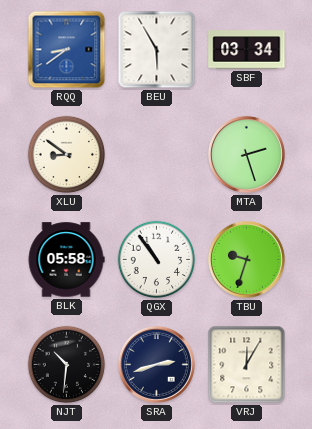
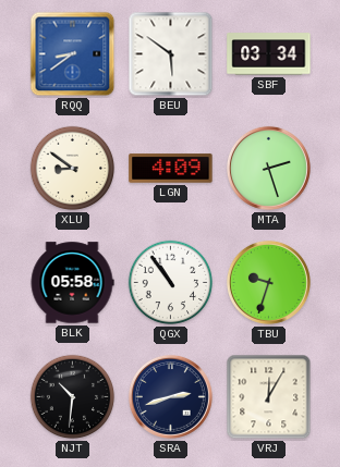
BEU: 5:55 -> 5:51 (171, 54)
LGN: none -> 4:09 (171, 169)
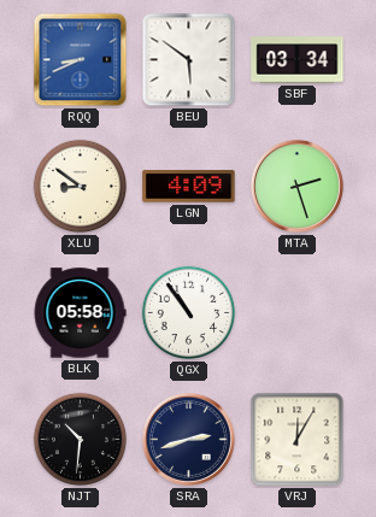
RQQ: 8:39 -> 8:41 (81, 60)
TBU: 9:33 -> none (268, 282)
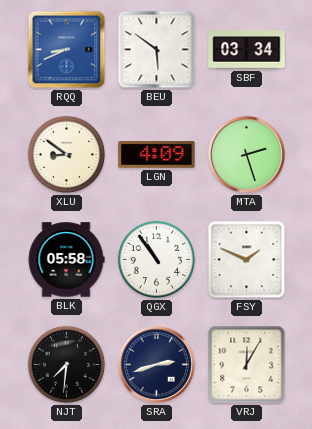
FSY: none -> 1:49 (247, 260)
NJT: 10:31 -> 7:31 (67, 365)
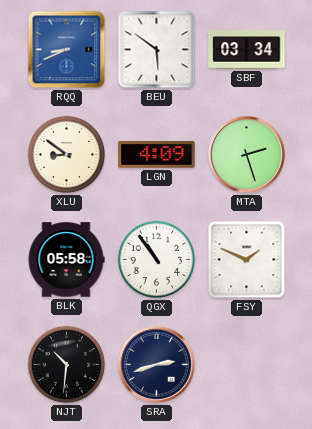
NJT: 7:31 -> 10:31 (67, 365)
VRJ: 12:05 -> none (247, 365)
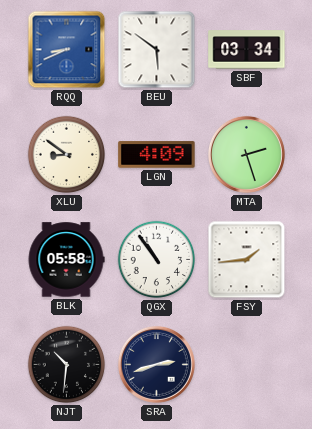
FSY: 1:49 -> 1:44 (247, 260)
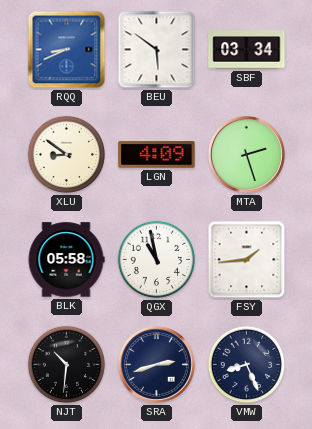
QGX: 10:54 -> 10:58 (157, 260)
VMW: none -> 8:26 (247, 365)
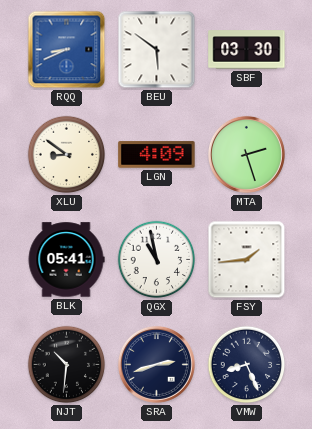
SBF: 03:34 -> 03:30 (247, 50)
BLK: 05:58 -> 05:41 (66, 260)
